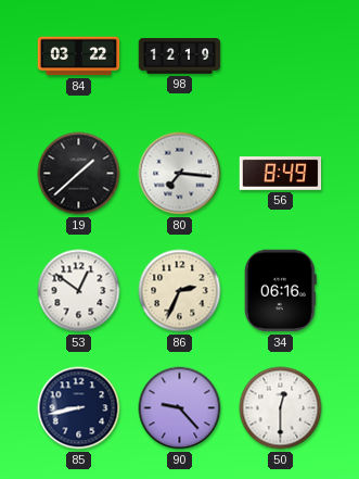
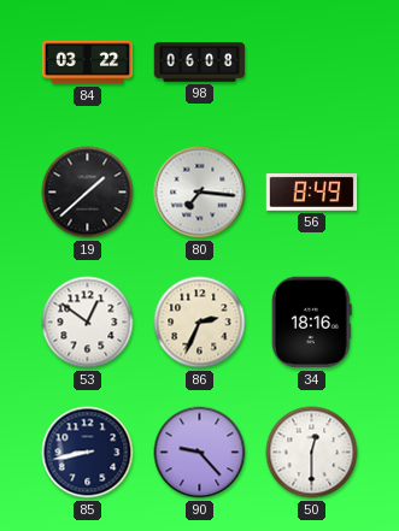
98: 12:19 -> 06:08 (200, 63)
34: 06:16 -> 18:16 (311, 323)
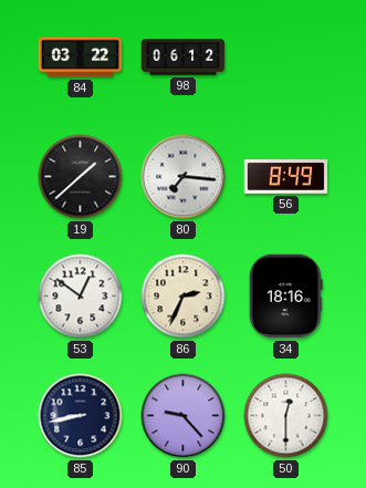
98: 06:08 -> 06:12 (184, 58)
